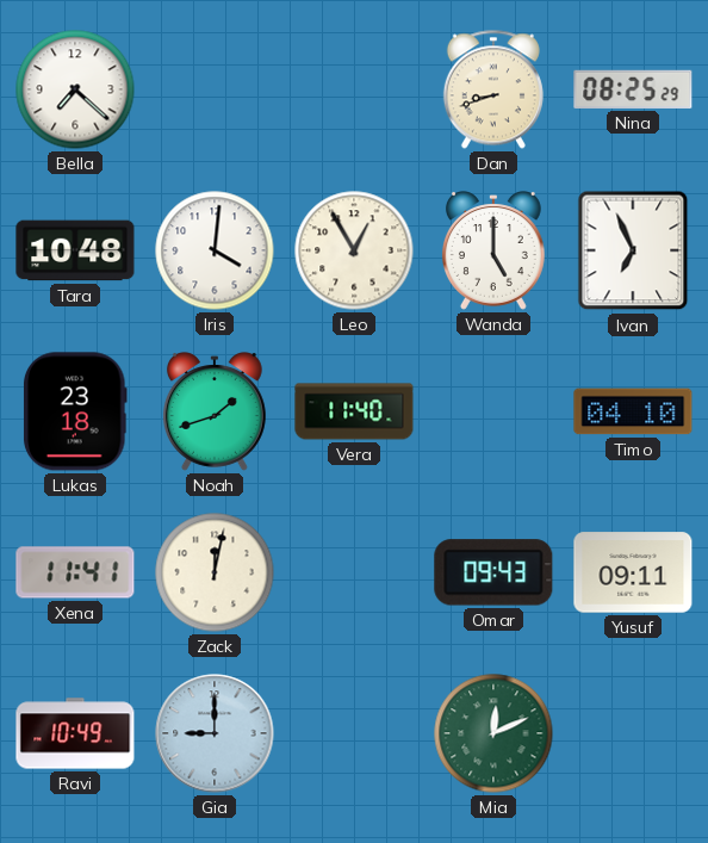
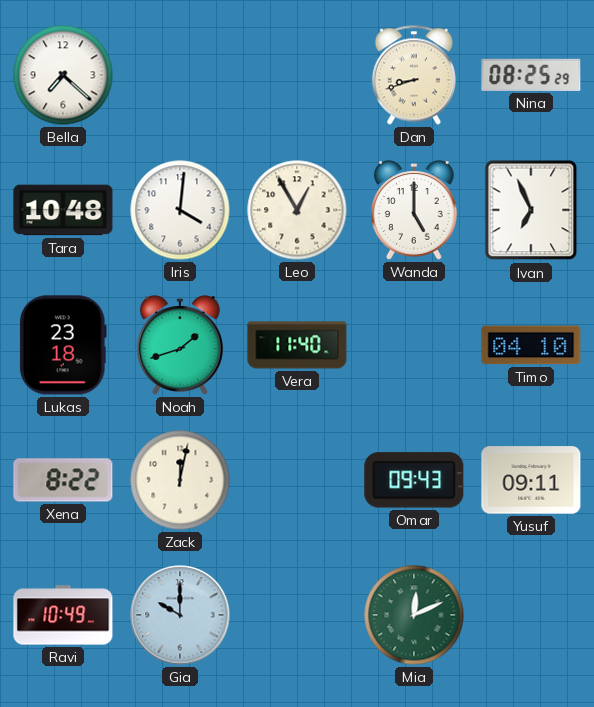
Xena: 11:41 -> 8:22 (63, 480)
Gia: 9:00 -> 10:00 (180, 615)
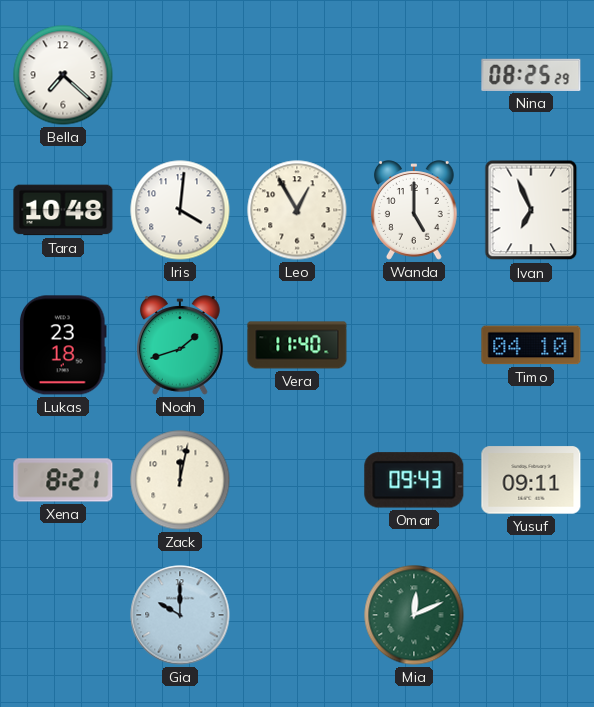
Dan: 8:42 -> none (414, 75)
Xena: 8:22 -> 8:21 (63, 480)
Ravi: 10:49 -> none (63, 615)
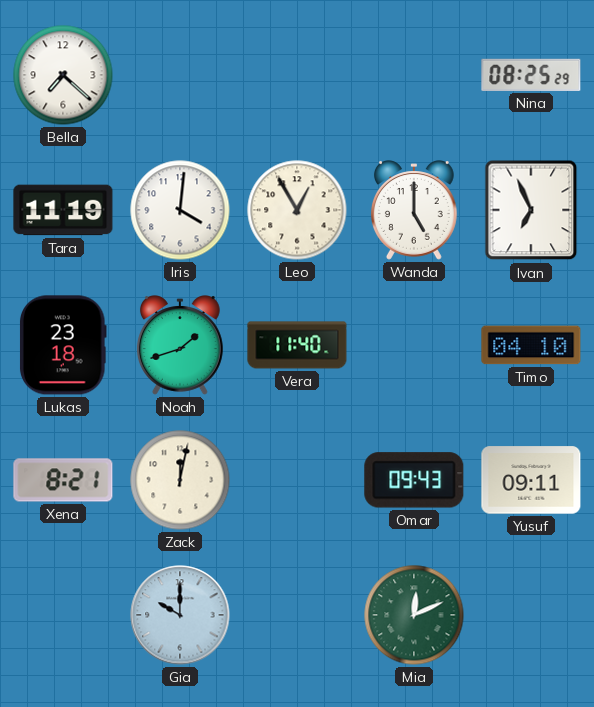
Tara: 10:48 -> 11:19 (63, 210)
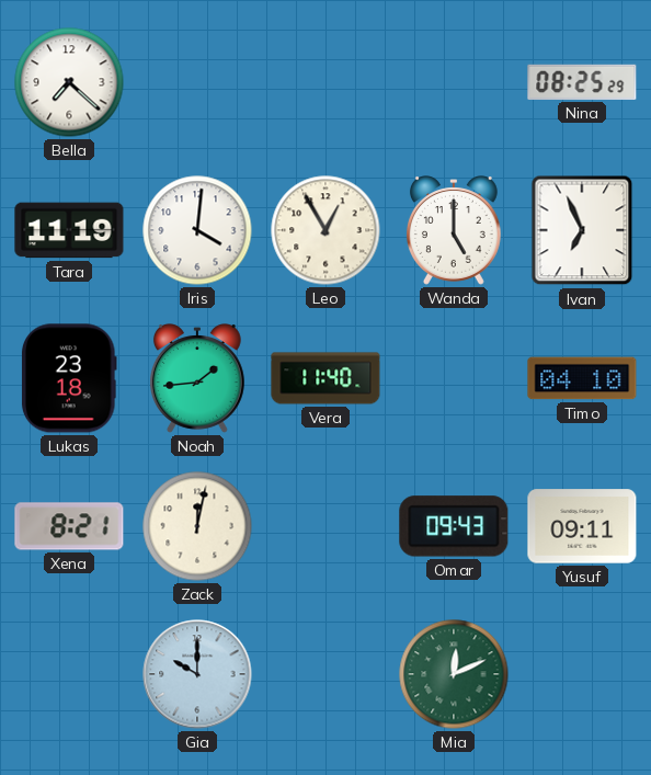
Noah: 1:42 -> 1:44 (197, 378)
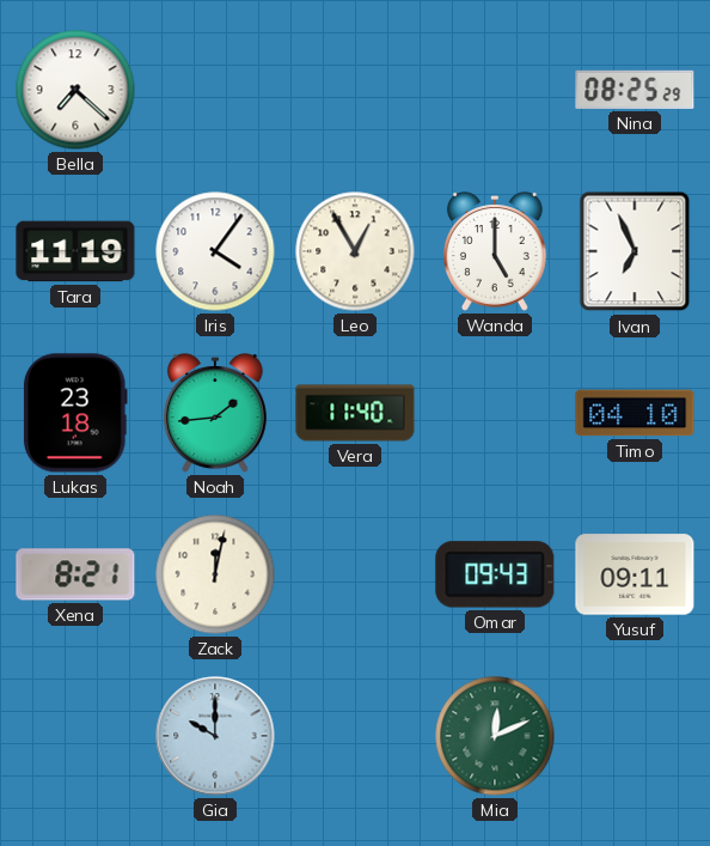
Iris: 4:01 -> 4:06 (215, 251)
